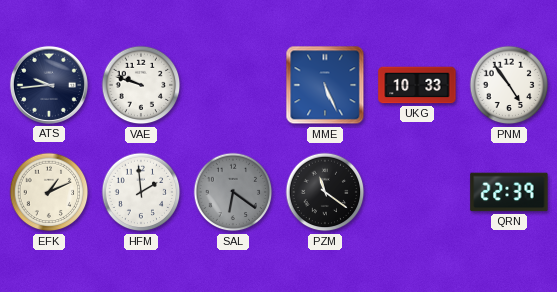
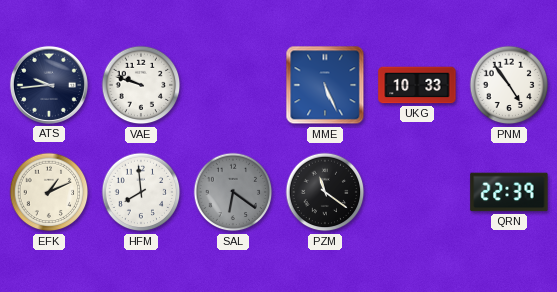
HFM: 1:59 -> 7:59 (141, 192)
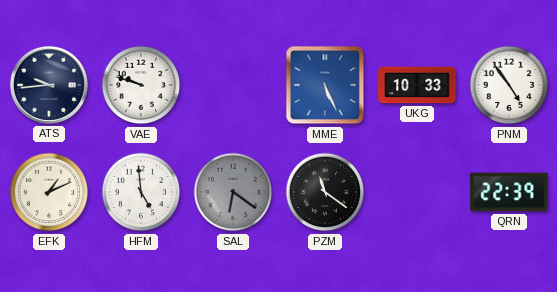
HFM: 7:59 -> 4:59 (141, 192)
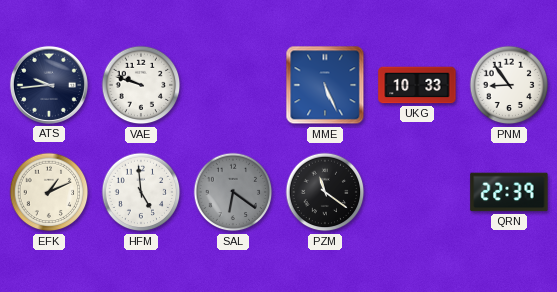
PNM: 4:54 -> 8:54 (509, 85)
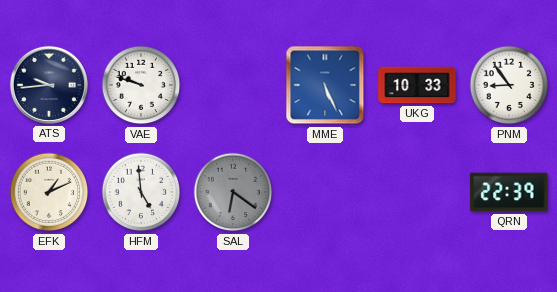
PZM: 11:21 -> none (325, 192)
